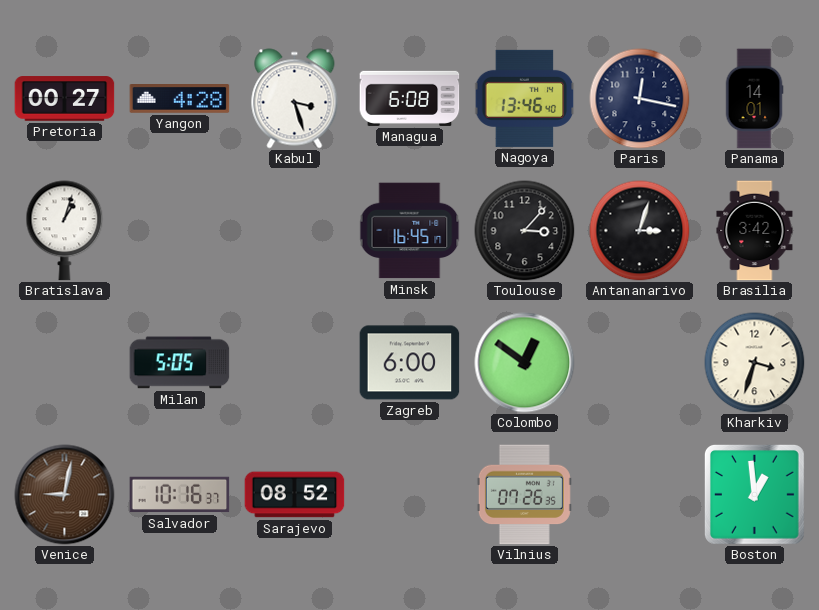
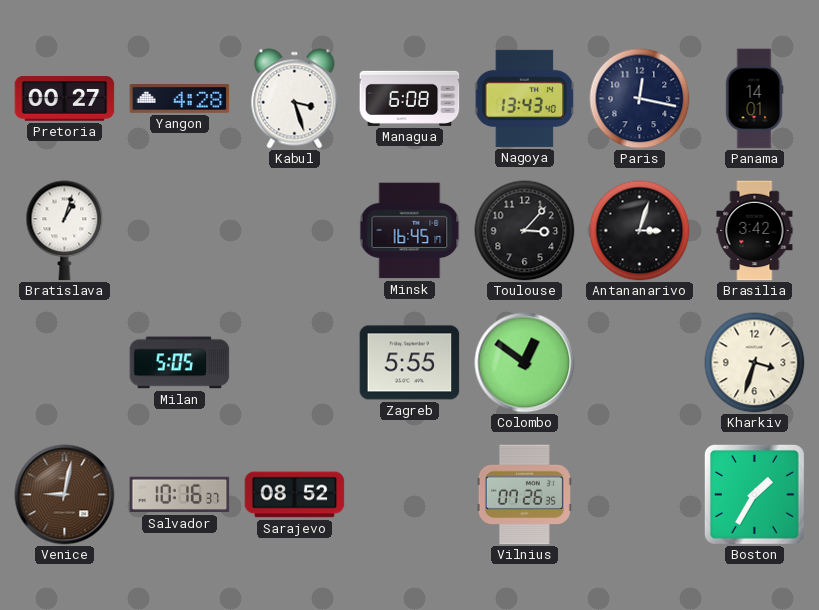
Nagoya: 13:46 -> 13:43 (524, 98)
Zagreb: 6:00 -> 5:55 (410, 363)
Boston: 12:59 -> 1:35 (754, 494)
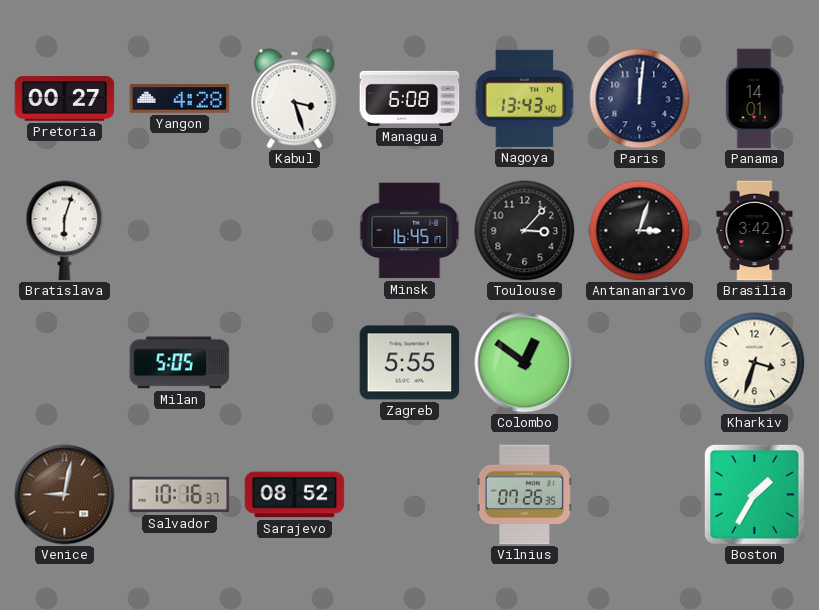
Paris: 12:17 -> 12:01 (640, 99)
Bratislava: 1:03 -> 6:03 (65, 231)
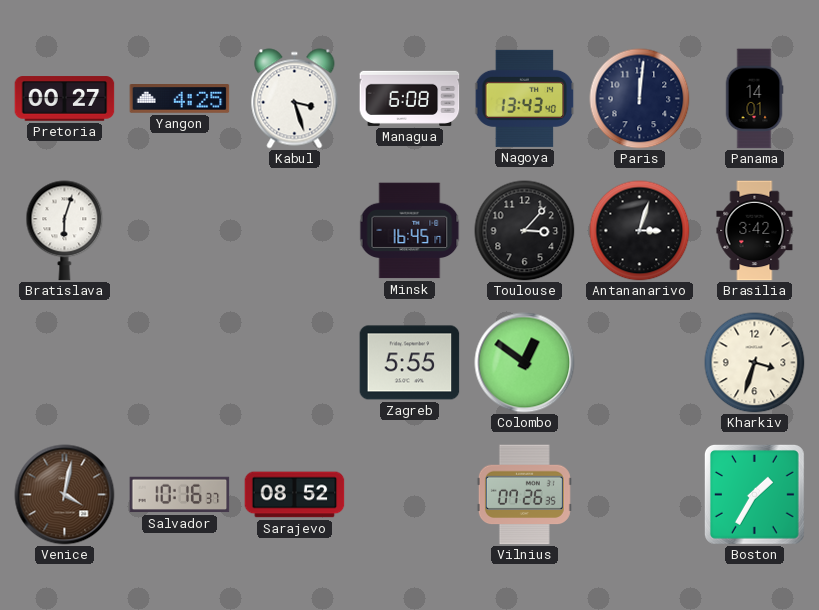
Yangon: 4:28 -> 4:25 (180, 99)
Milan: 5:05 -> none (180, 363)
Venice: 9:02 -> 4:02 (65, 495)
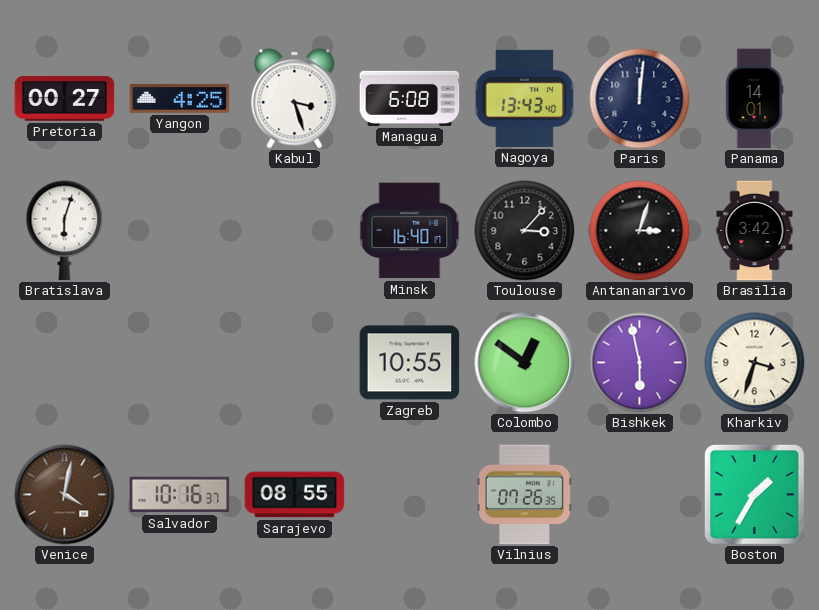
Minsk: 16:45 -> 16:40 (410, 231)
Zagreb: 5:55 -> 10:55 (410, 363)
Bishkek: none -> 5:58 (640, 363)
Sarajevo: 08:52 -> 08:55 (295, 495)
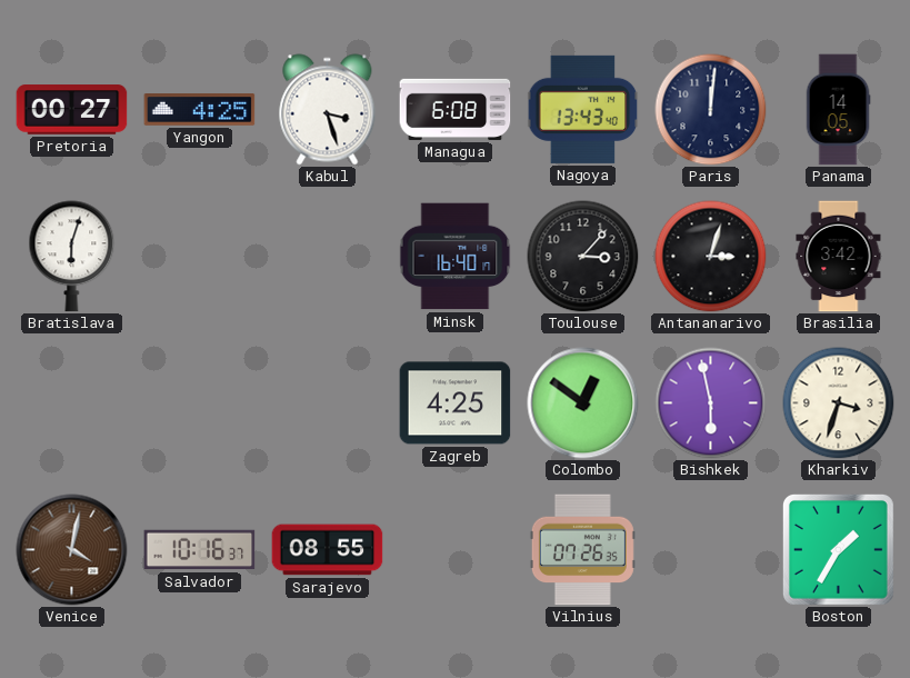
Panama: 14:01 -> 14:05 (838, 110)
Zagreb: 10:55 -> 4:25 (456, 403)
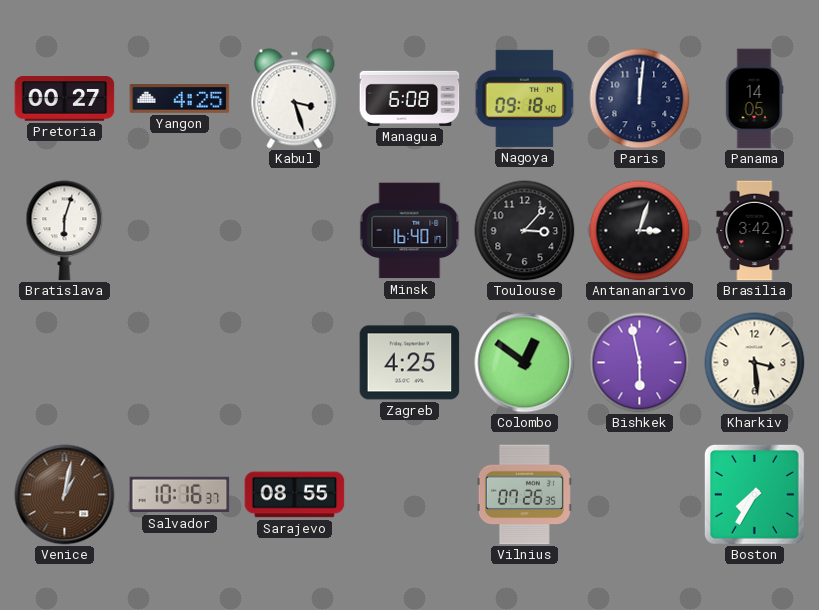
Nagoya: 13:43 -> 09:18 (524, 98)
Kharkiv: 3:33 -> 3:29 (755, 363)
Venice: 4:02 -> 1:02 (65, 495)
Boston: 1:35 -> 7:35 (754, 494)
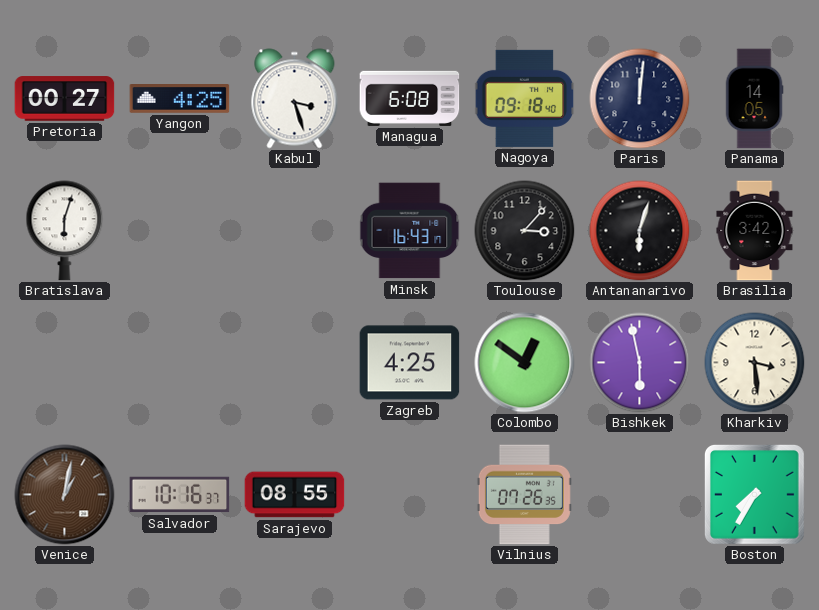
Minsk: 16:40 -> 16:43 (410, 231)
Antananarivo: 3:03 -> 6:03 (640, 231)
